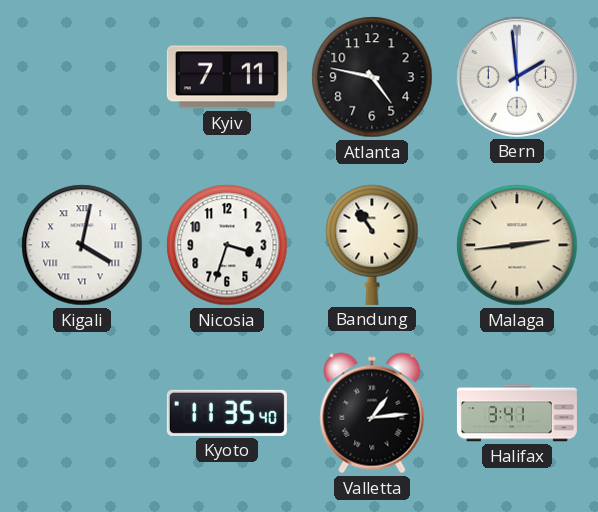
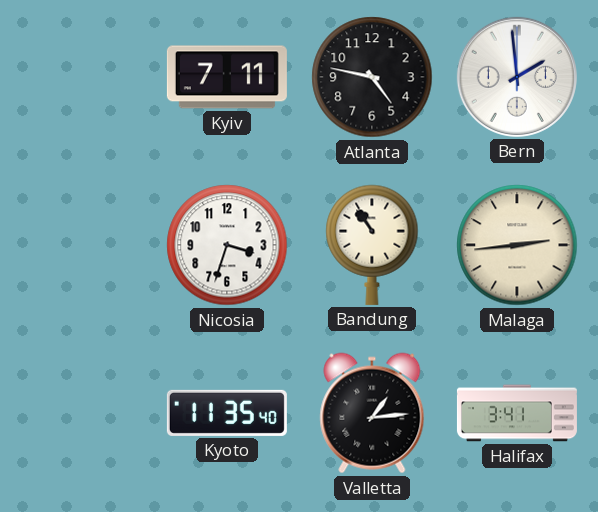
Kigali: 4:02 -> none (82, 245)
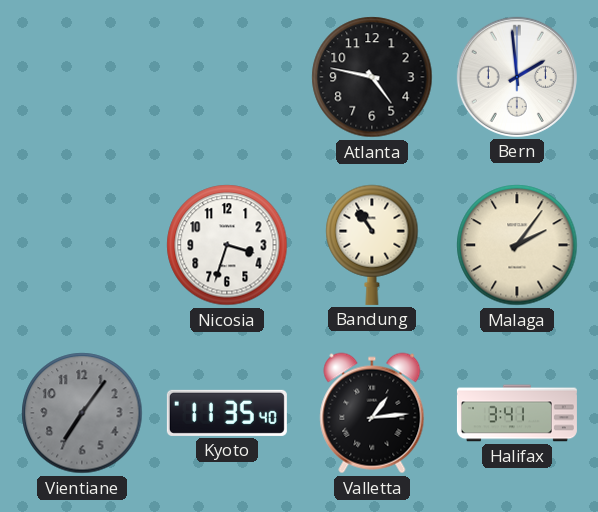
Kyiv: 7:11 -> none (227, 77)
Malaga: 2:44 -> 2:06 (517, 245)
Vientiane: none -> 7:06 (82, 413)
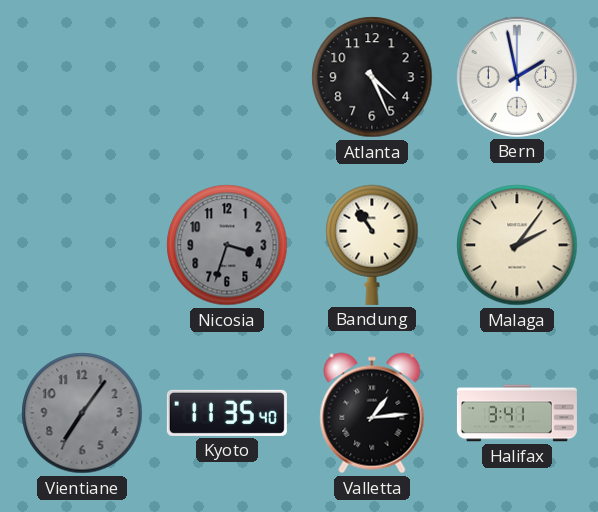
Atlanta: 4:47 -> 4:26 (372, 77)
Bern: 1:59 -> 1:58 (517, 77)
Nicosia dial: white -> grey (227, 245)
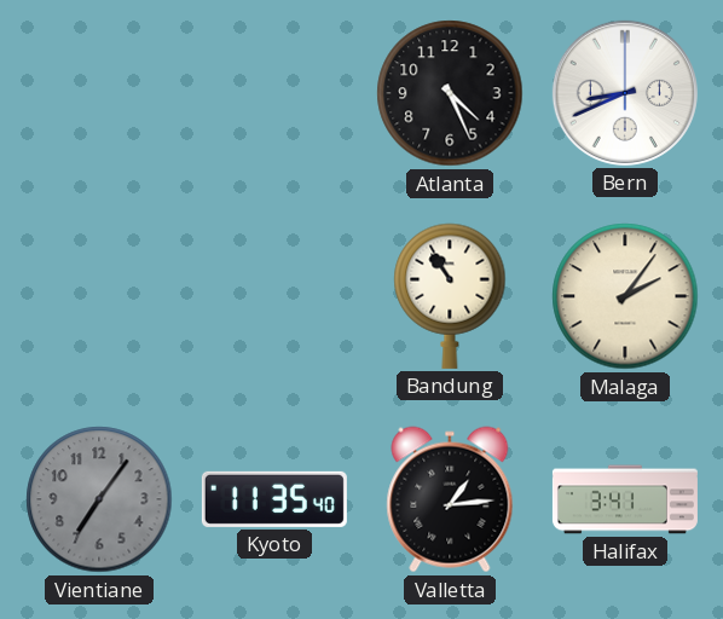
Bern: 1:58 -> 8:41 (625, 93)
Nicosia: 3:33 -> none (227, 245)
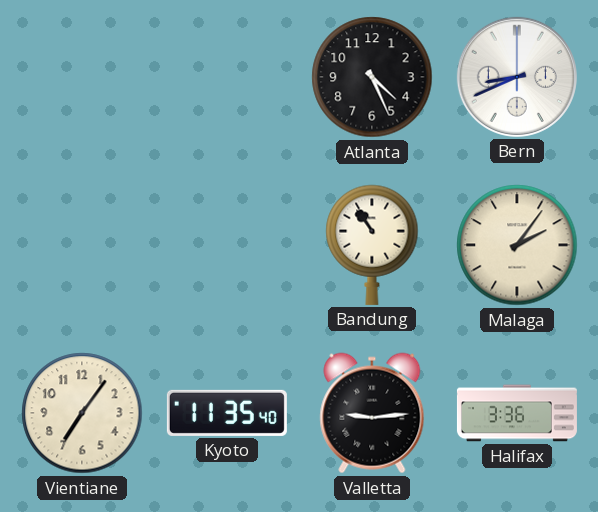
Vientiane dial: grey -> cream (82, 413)
Valletta: 1:14 -> 9:14 (372, 413)
Halifax: 3:41 -> 3:36 (517, 413)
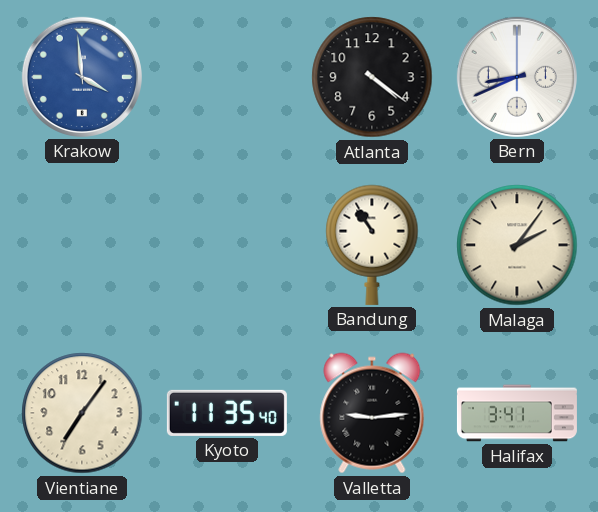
Krakow: none -> 3:59 (82, 77)
Atlanta: 4:26 -> 4:21 (372, 77)
Halifax: 3:36 -> 3:41 (517, 413)
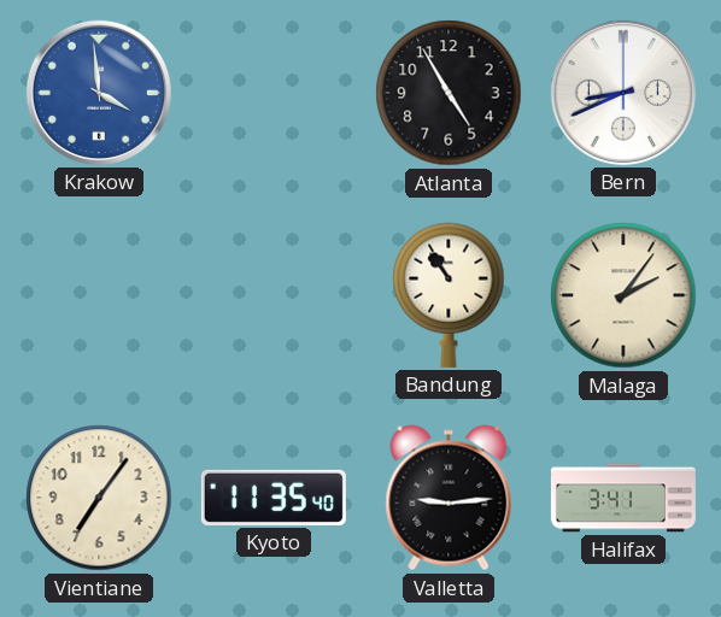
Atlanta: 4:21 -> 4:55 (449, 93)
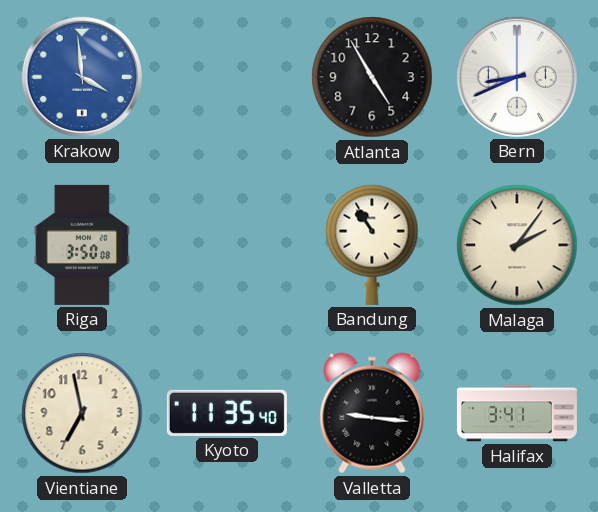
Riga: none -> 3:50 (82, 245)
Vientiane: 7:06 -> 6:58 (82, 413)
Valletta: 9:14 -> 9:16 (372, 413)
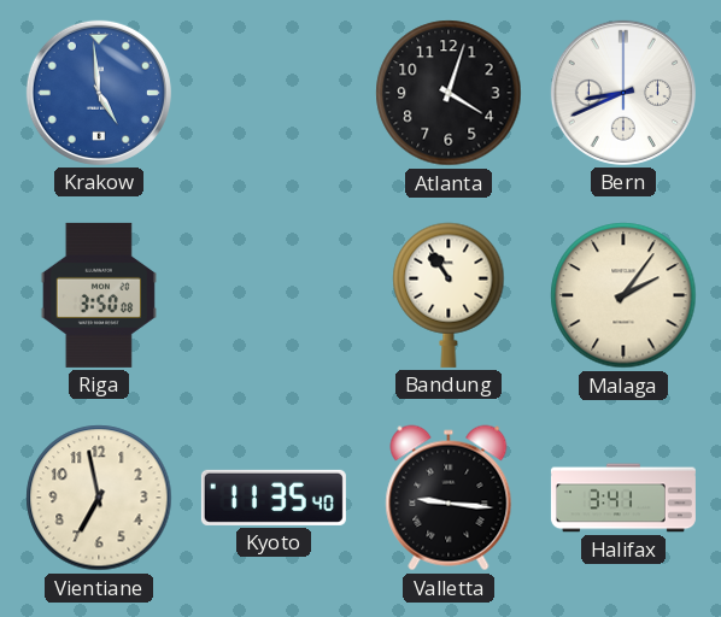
Krakow: 3:59 -> 4:59 (99, 93)
Atlanta: 4:55 -> 4:03 (449, 93)
